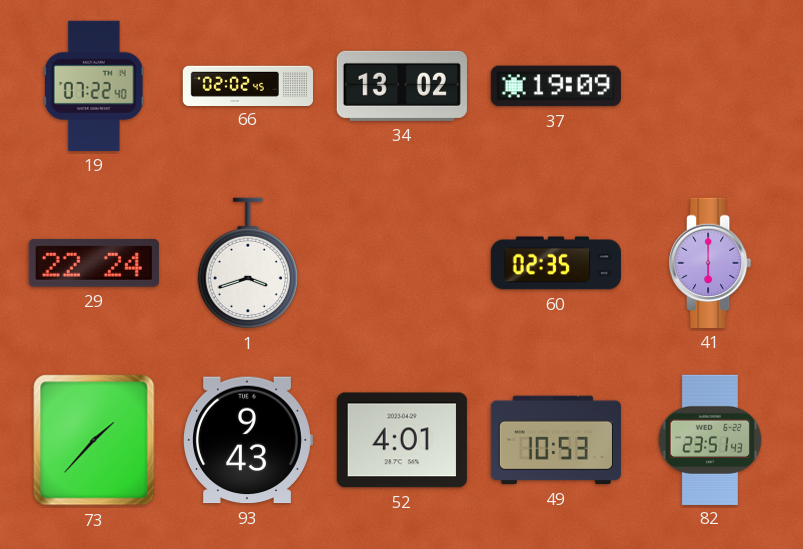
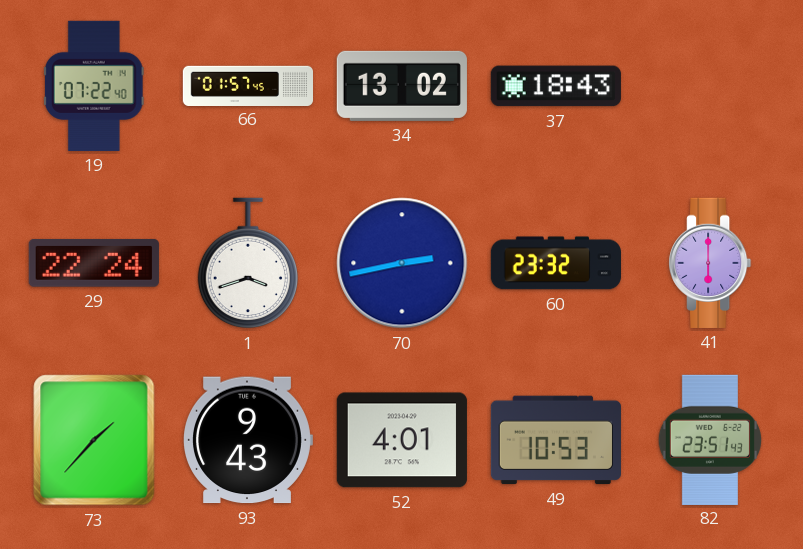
66: 02:02 -> 01:57 (247, 85)
37: 19:09 -> 18:43 (556, 86)
70: none -> 2:43 (402, 263)
60: 02:35 -> 23:32 (556, 263)
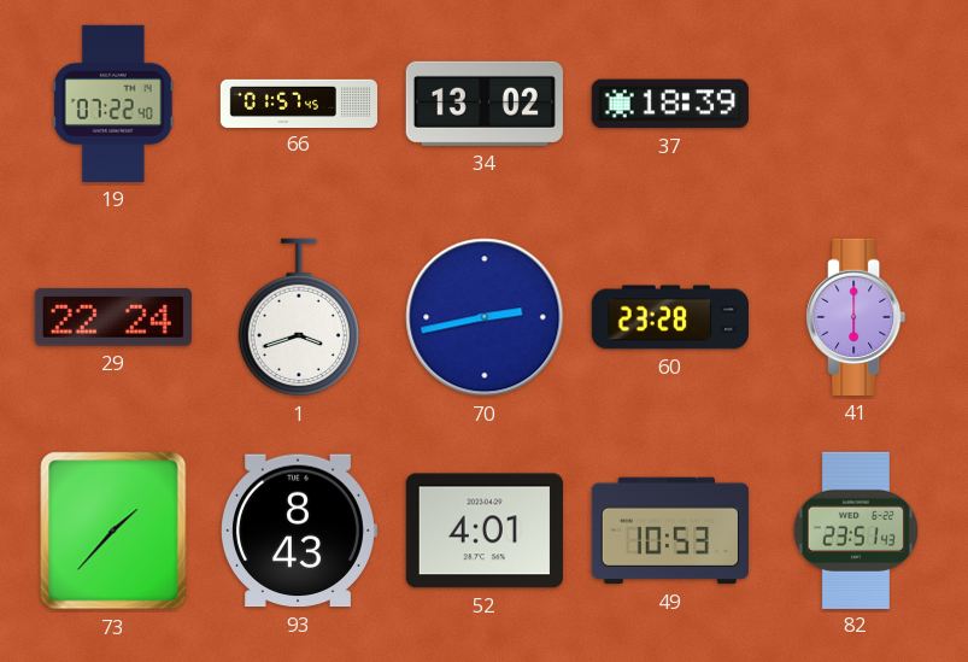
37: 18:43 -> 18:39 (670, 104)
60: 23:32 -> 23:28 (670, 317)
93: 9:43 -> 8:43 (299, 531)
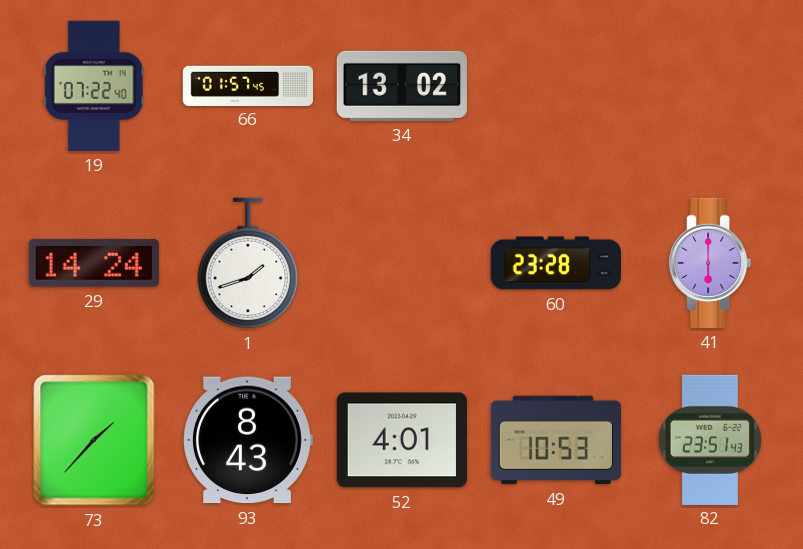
37: 18:39 -> none (670, 104)
29: 22:24 -> 14:24 (94, 263)
1: 3:42 -> 1:42 (248, 263)
70: 2:43 -> none (485, 317)
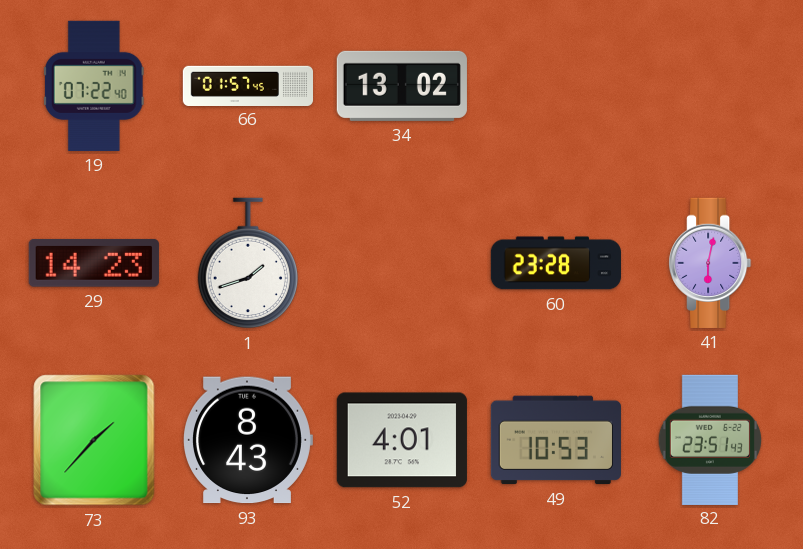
29: 14:24 -> 14:23 (94, 263)
41: 6:00 -> 6:02 (710, 263)
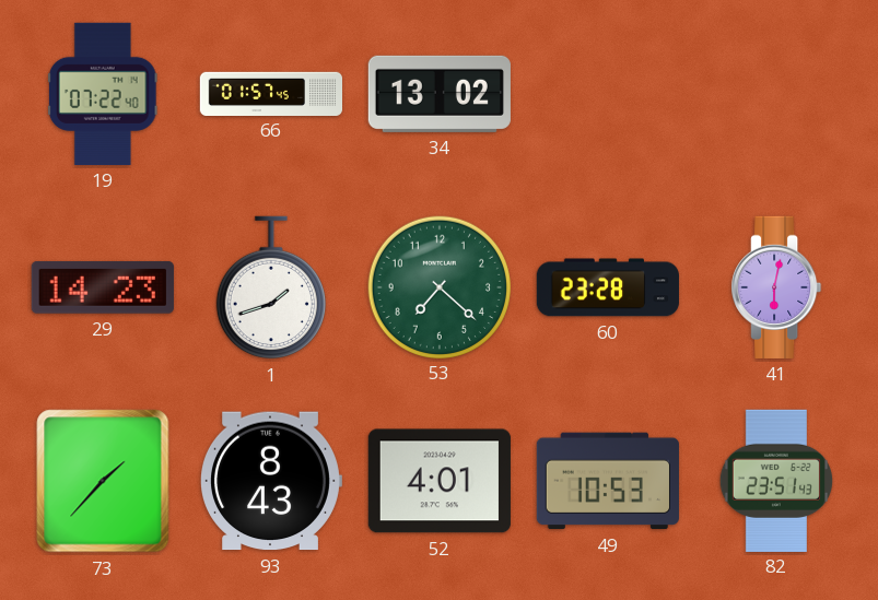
53: none -> 7:22 (438, 286)
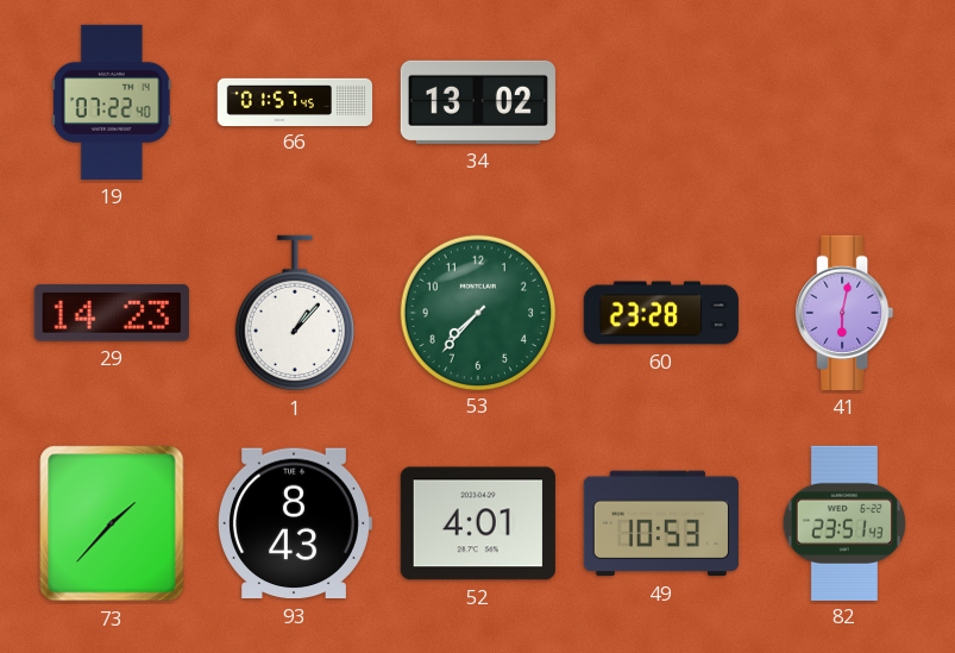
1: 1:42 -> 1:07 (295, 313)
53: 7:22 -> 7:37 (477, 312)
